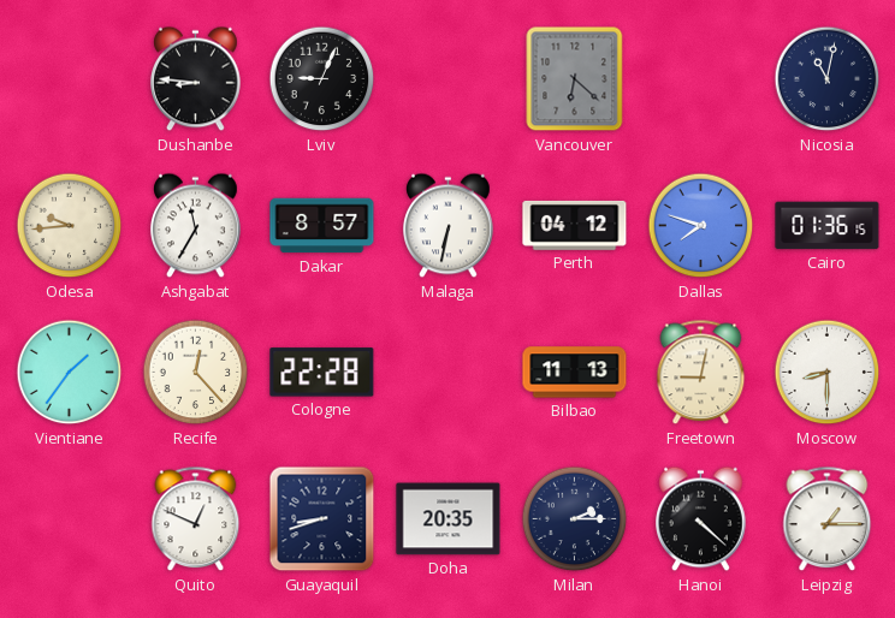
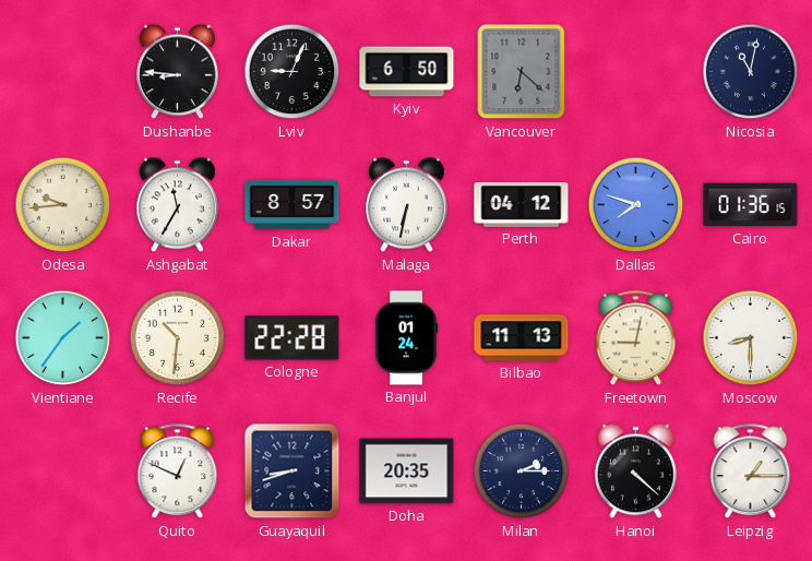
Kyiv: none -> 6:50 (407, 72)
Recife: 12:23 -> 10:31 (178, 338)
Banjul: none -> 01:24 (406, 338)
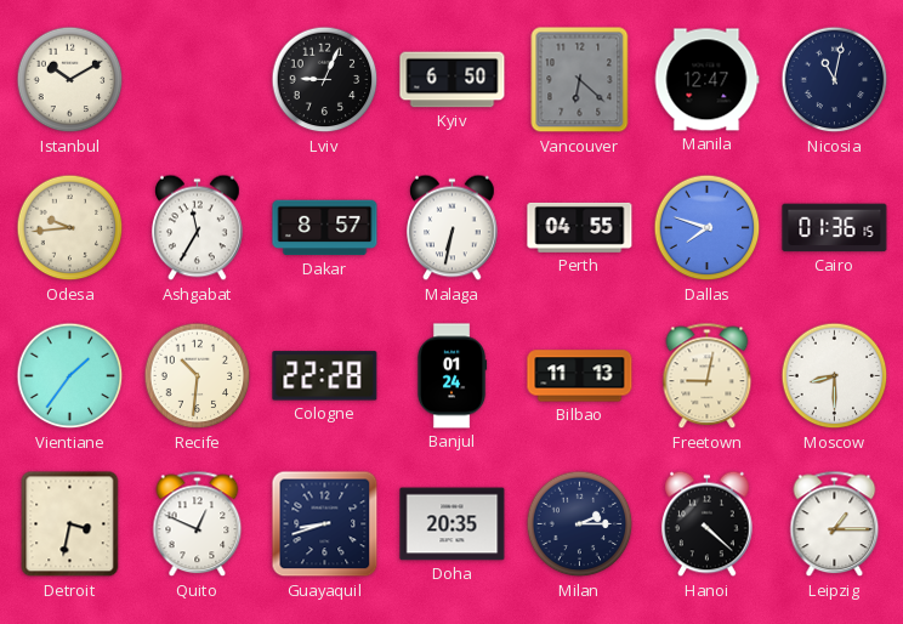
Istanbul: none -> 10:10 (70, 80)
Dushanbe: 8:46 -> none (178, 72)
Manila: none -> 12:47 (706, 80)
Perth: 04:12 -> 04:55 (580, 227)
Detroit: none -> 3:32 (70, 524)
